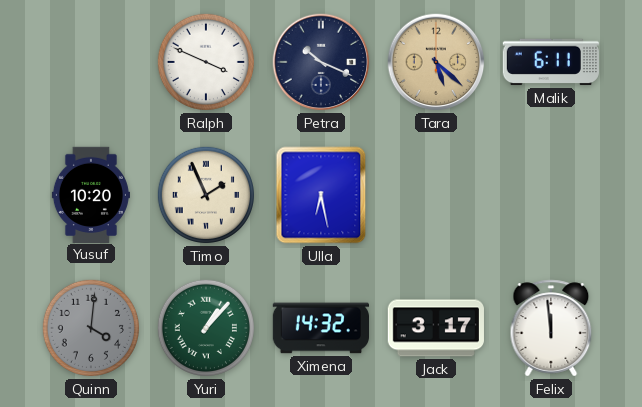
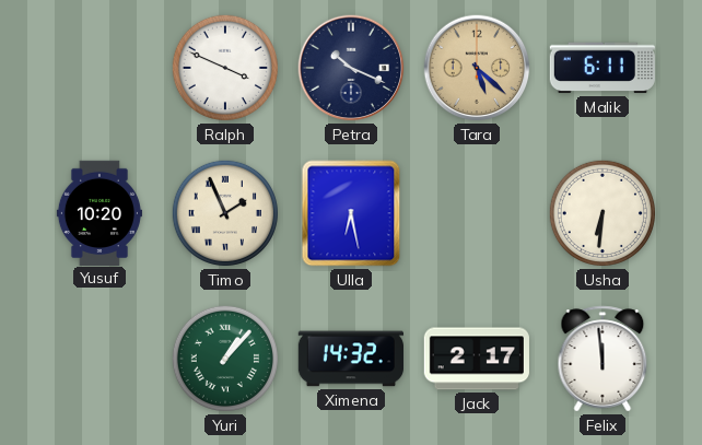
Usha: none -> 6:31 (602, 213)
Quinn: 4:01 -> none (91, 328)
Jack: 3:17 -> 2:17 (477, 359)
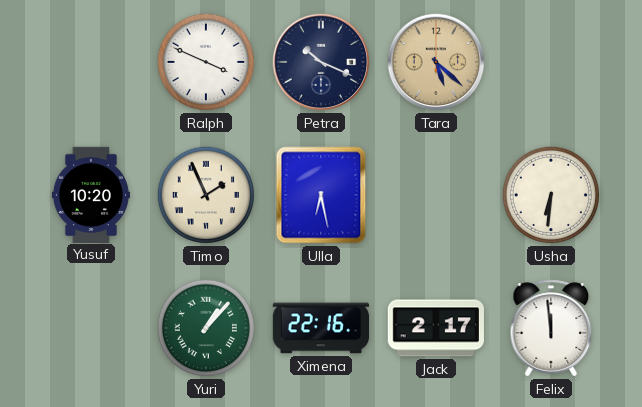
Malik: 6:11 -> none (602, 68)
Ximena: 14:32 -> 22:16 (320, 328)
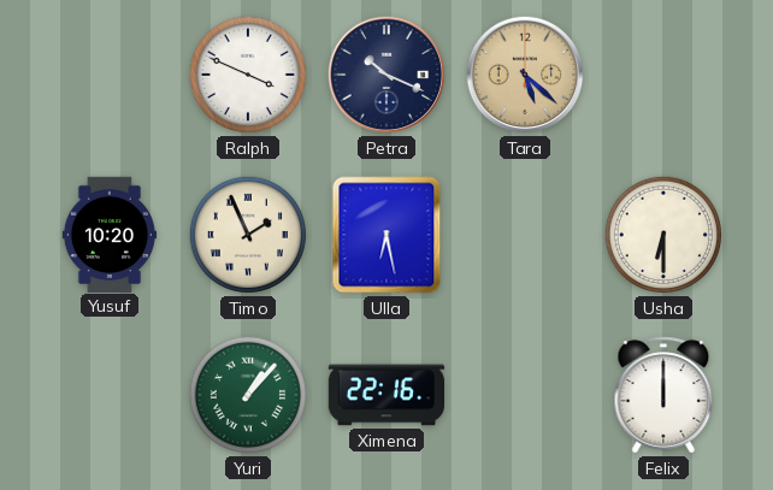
Usha: 6:31 -> 6:30 (663, 235)
Jack: 2:17 -> none (436, 328)
Felix: 11:59 -> 12:00 (663, 395)
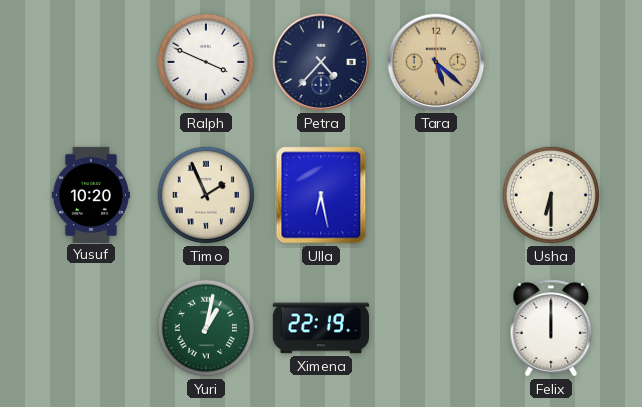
Petra: 10:19 -> 4:37 (321, 62)
Yuri: 1:07 -> 1:02 (206, 328)
Ximena: 22:16 -> 22:19 (320, 328)
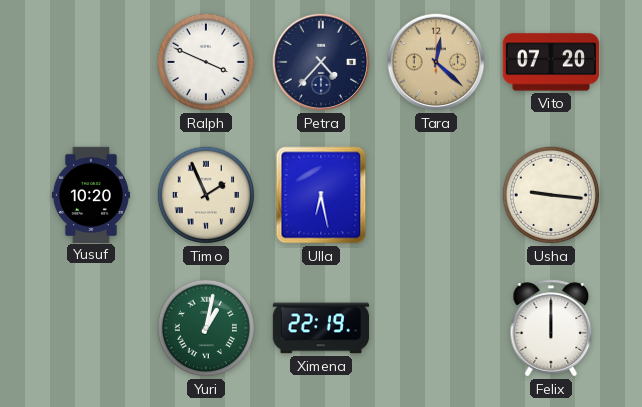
Tara: 5:22 -> 12:22 (436, 62)
Vito: none -> 07:20 (551, 62)
Usha: 6:30 -> 9:16 (551, 195)
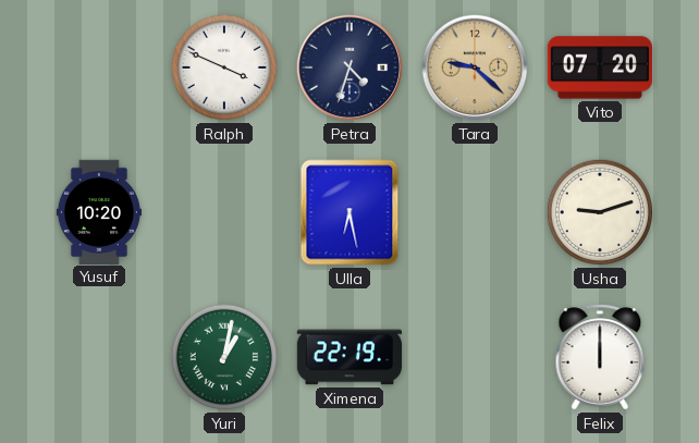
Petra: 4:37 -> 4:33 (349, 67)
Tara: 12:22 -> 9:22 (475, 67)
Timo: 1:56 -> none (206, 195)
Usha: 9:16 -> 9:12 (600, 212)
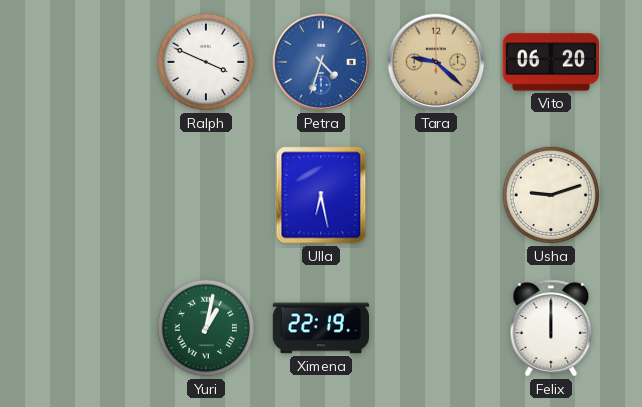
Petra dial: navy -> blue (321, 62)
Vito: 07:20 -> 06:20 (551, 62)
Yusuf: 10:20 -> none (99, 211)
